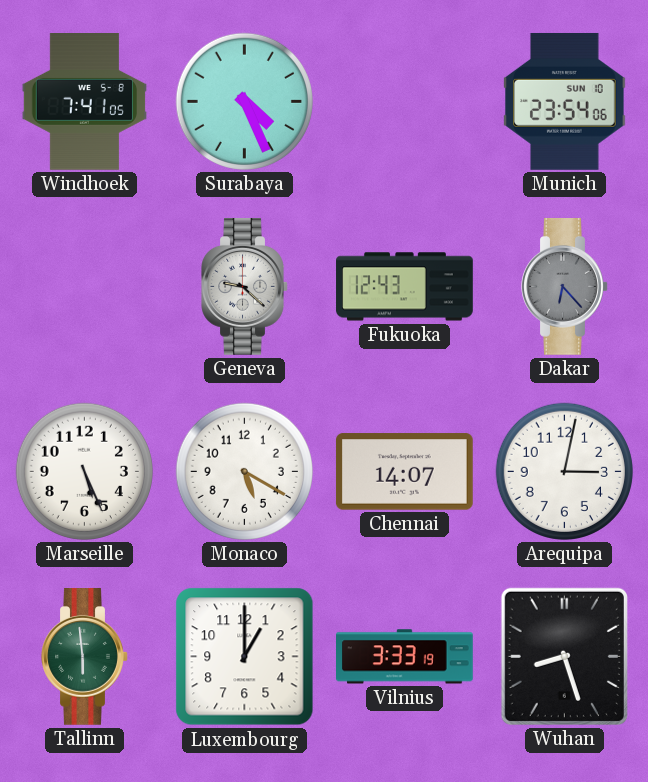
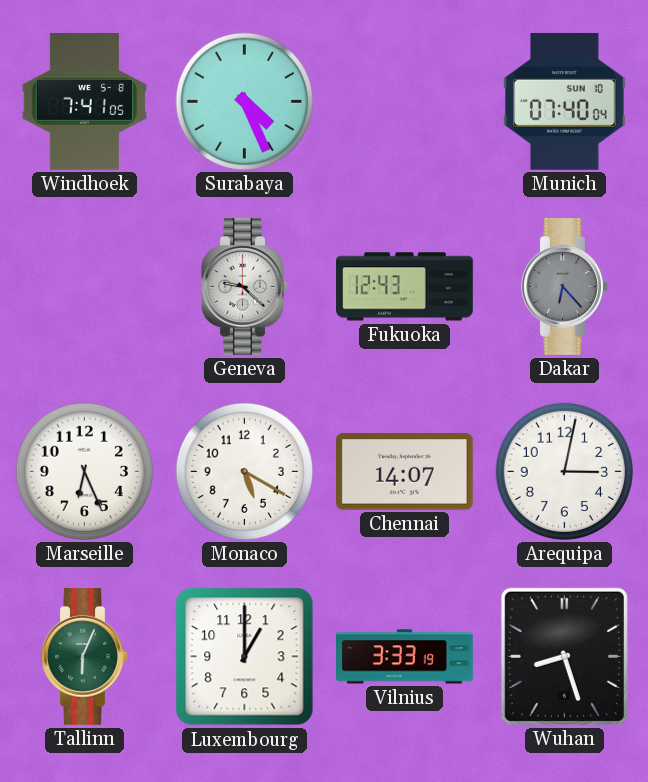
Munich: 23:54 -> 07:40 (565, 102)
Marseille: 5:26 -> 6:26 (84, 471)
Tallinn: 5:59 -> 6:04 (85, 657)
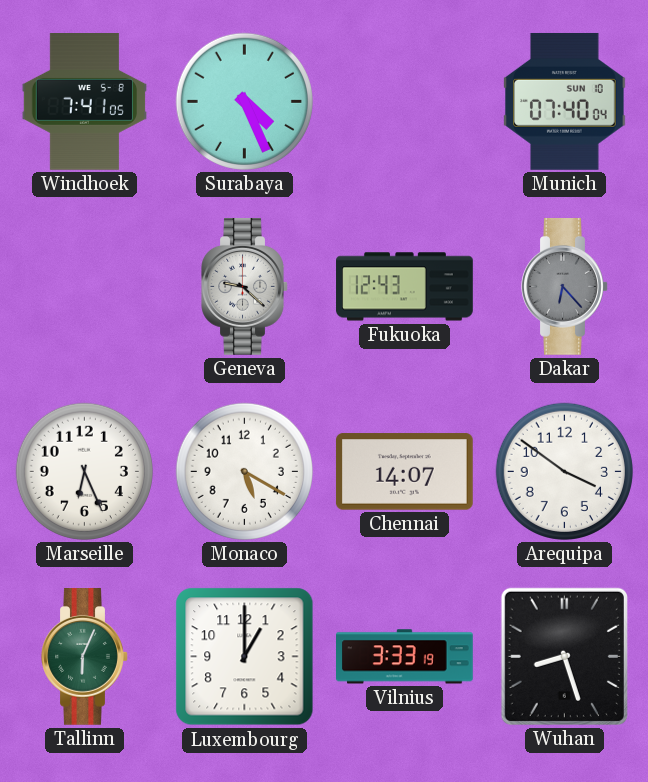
Arequipa: 3:02 -> 3:51 (564, 471)
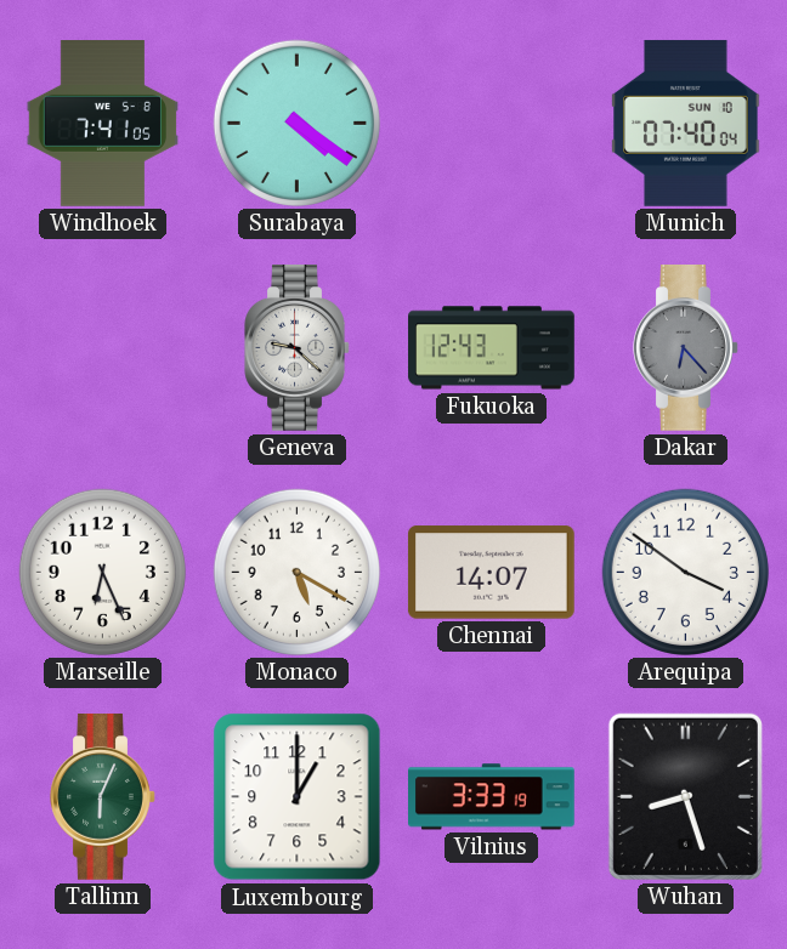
Surabaya: 4:26 -> 4:21 (296, 123)
